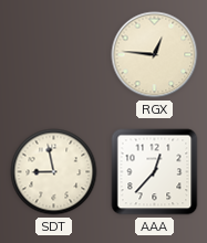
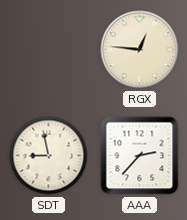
AAA: 12:37 -> 2:37 (140, 156)
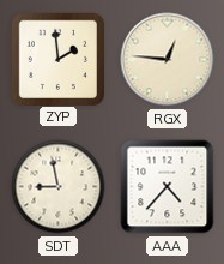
ZYP: none -> 1:59 (57, 59)
AAA: 2:37 -> 4:37 (168, 187)
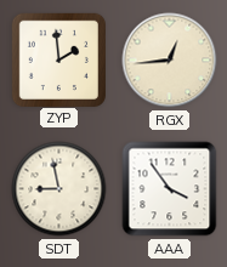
RGX: 12:46 -> 12:44 (170, 61)
AAA: 4:37 -> 3:54 (170, 189)
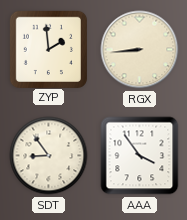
RGX: 12:44 -> 8:44 (140, 50)
SDT: 8:58 -> 8:54 (49, 156)
